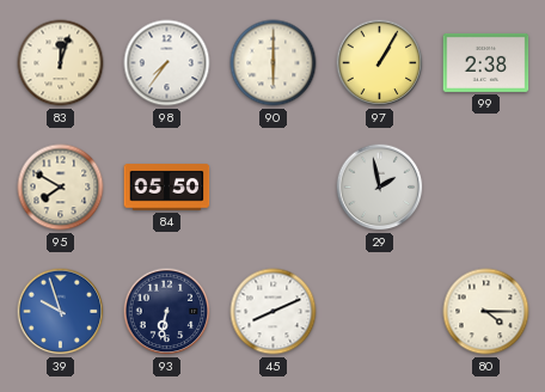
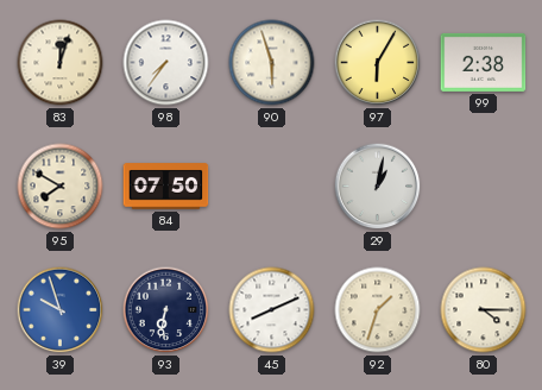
90: 6:00 -> 5:57 (272, 63)
97: 1:05 -> 6:05 (378, 63)
84: 05:50 -> 07:50 (166, 187)
29: 1:58 -> 1:02 (378, 187)
92: none -> 1:33 (378, 310)
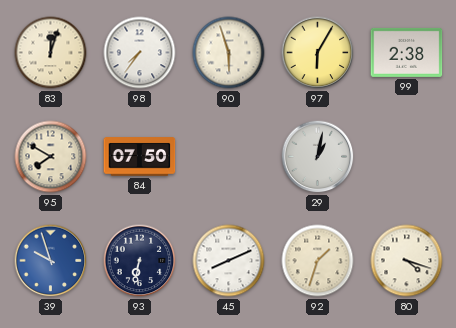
80: 4:15 -> 4:18 (407, 261)
